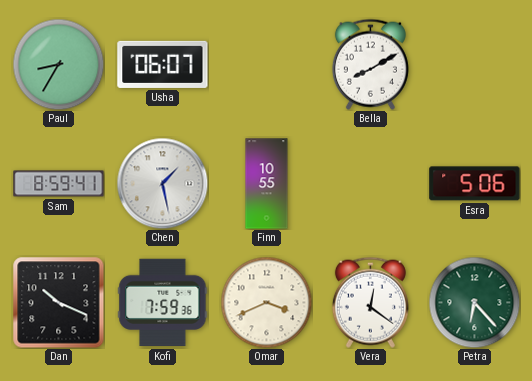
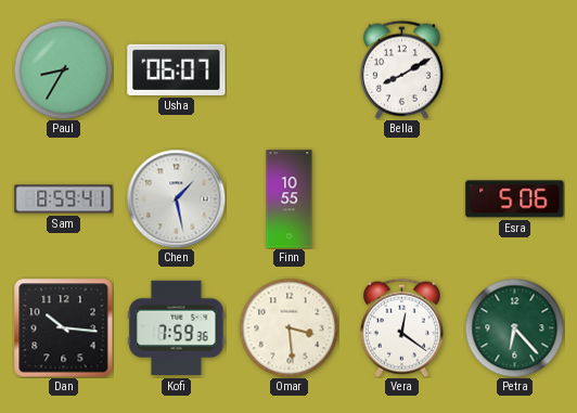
Dan: 10:19 -> 10:16 (64, 328)
Omar: 3:41 -> 3:29 (288, 327)
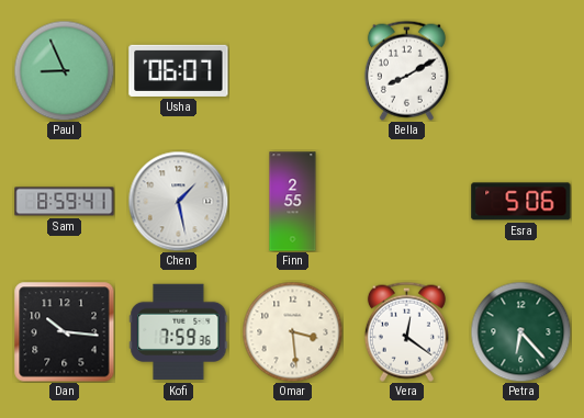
Paul: 8:35 -> 8:56 (64, 70)
Finn: 10:55 -> 2:55 (293, 202)
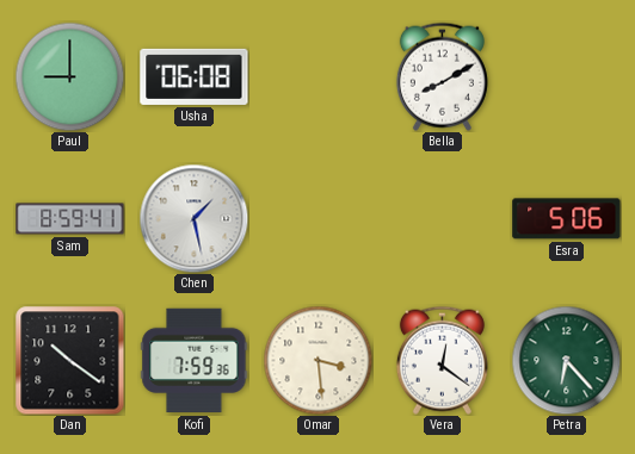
Paul: 8:56 -> 9:00 (69, 76)
Usha: 06:07 -> 06:08 (195, 76)
Finn: 2:55 -> none (293, 202)
Dan: 10:16 -> 10:21 (70, 361)
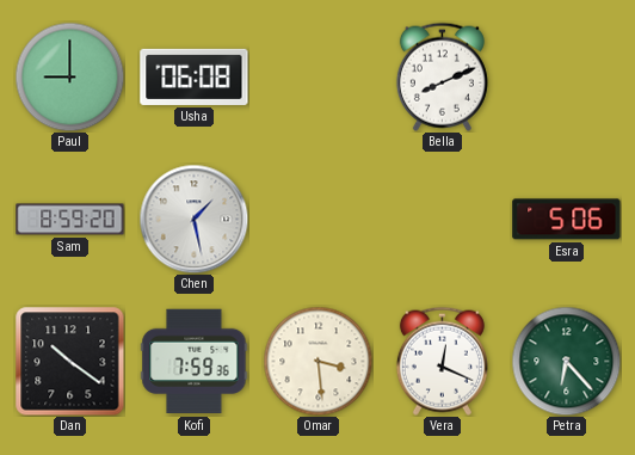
Bella: 8:10 -> 8:11 (442, 76)
Sam: 8:59:41 -> 8:59:20 (70, 220)
Vera: 12:21 -> 12:19 (442, 361)
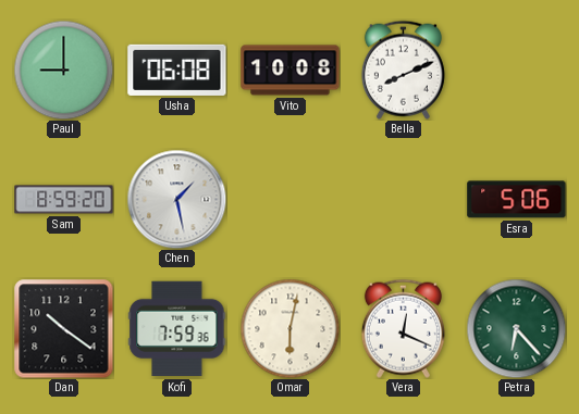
Vito: none -> 10:08 (291, 71)
Omar: 3:29 -> 6:02 (289, 328)
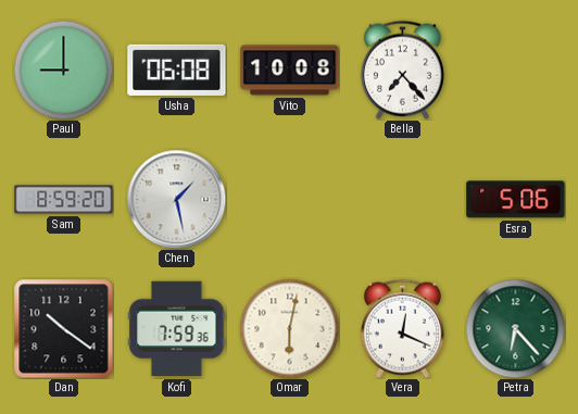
Bella: 8:11 -> 7:23 (402, 70)
